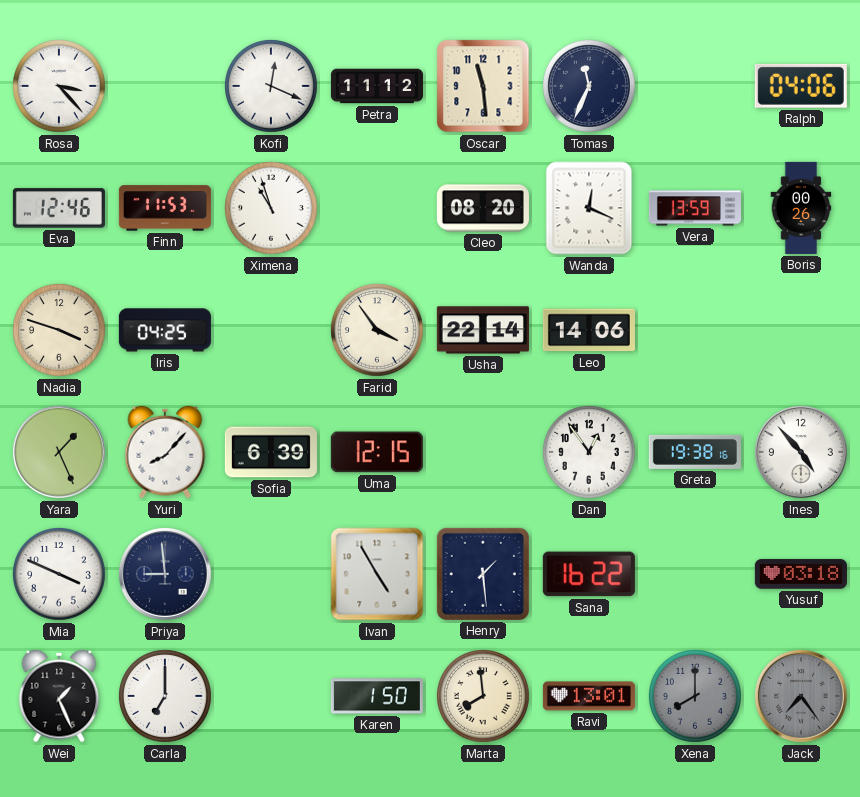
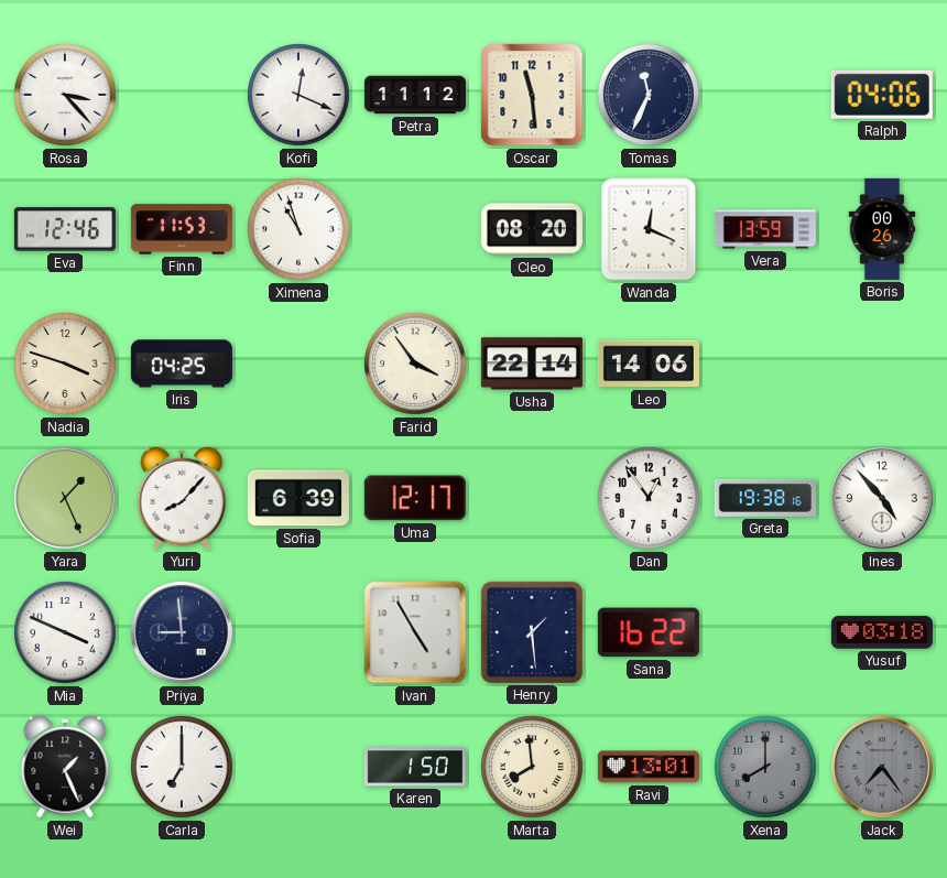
Uma: 12:15 -> 12:17 (415, 498)
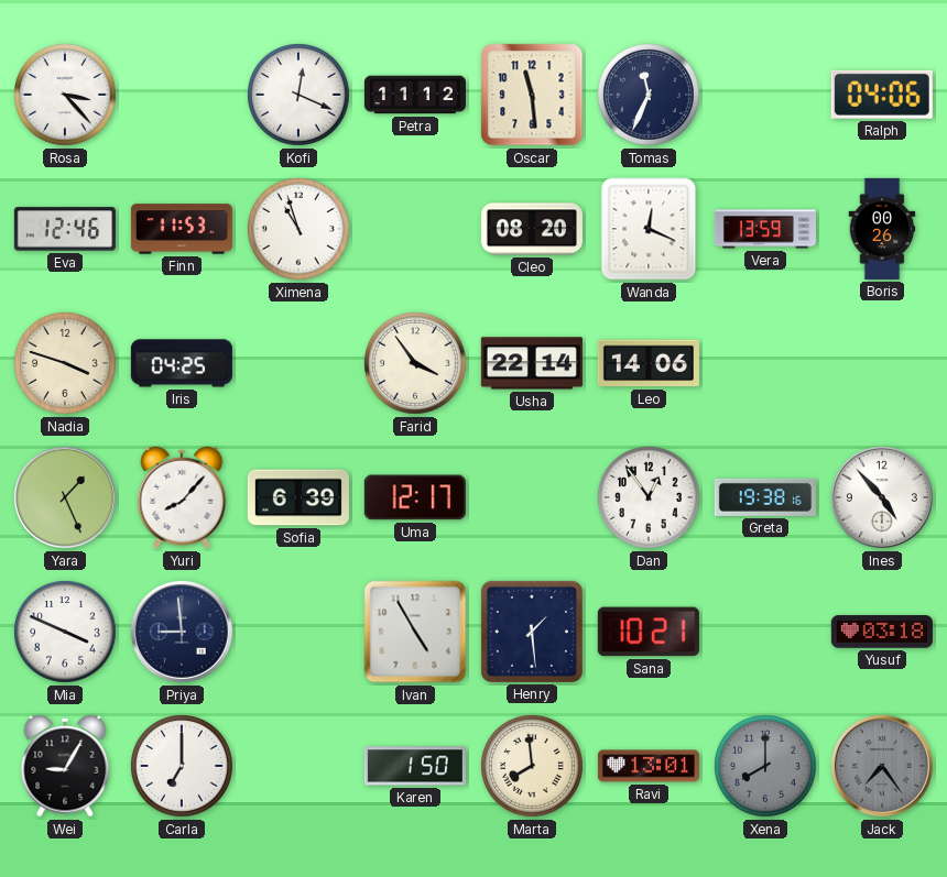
Sana: 16:22 -> 10:21 (649, 632)
Wei: 1:26 -> 9:05 (65, 766)
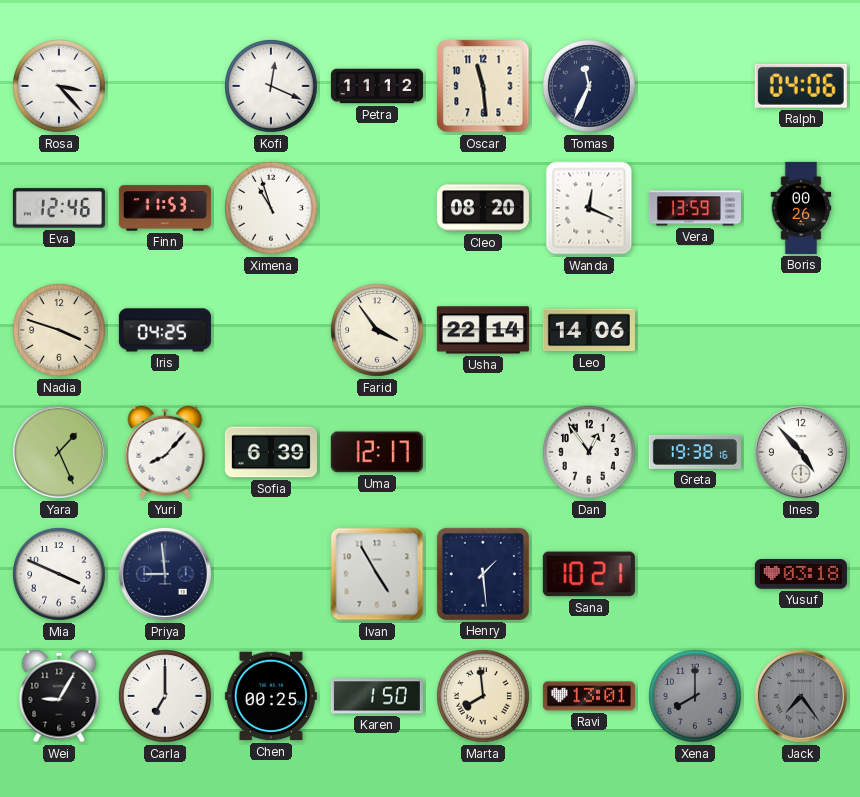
Chen: none -> 00:25 (271, 696)
